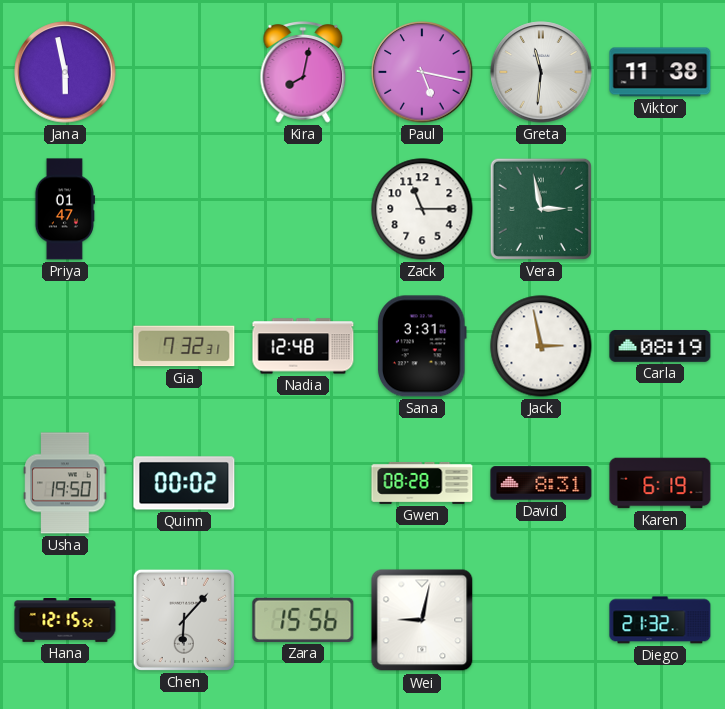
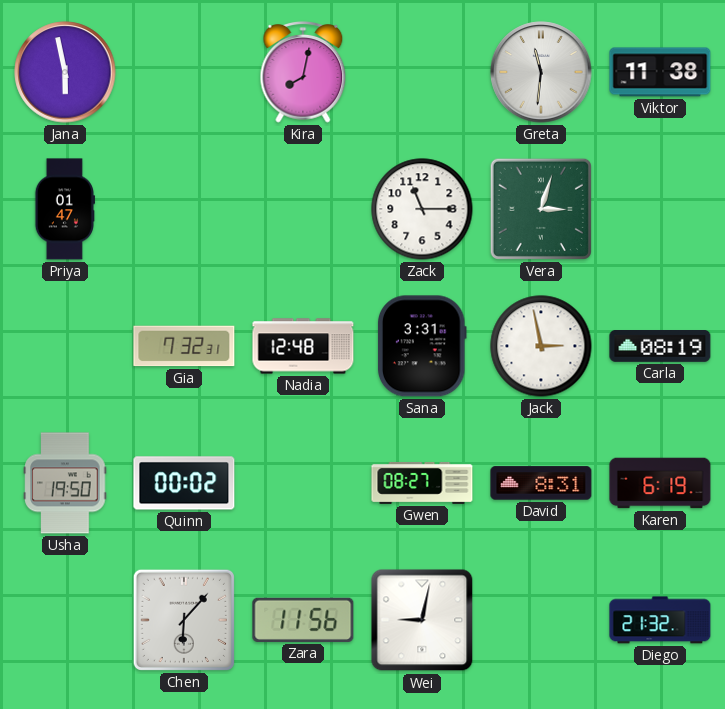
Paul: 5:17 -> none (422, 72)
Vera: 2:58 -> 3:03 (541, 209)
Gwen: 08:28 -> 08:27 (422, 484)
Hana: 12:15 -> none (65, 621)
Zara: 15:56 -> 11:56 (303, 620)
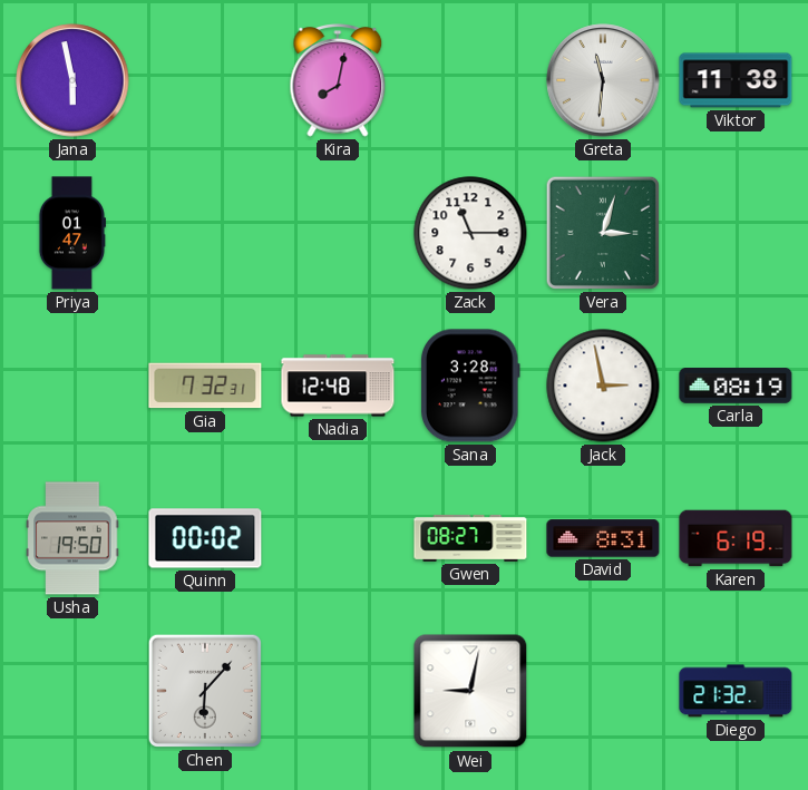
Sana: 3:31 -> 3:28 (470, 386)
Zara: 11:56 -> none (303, 620)
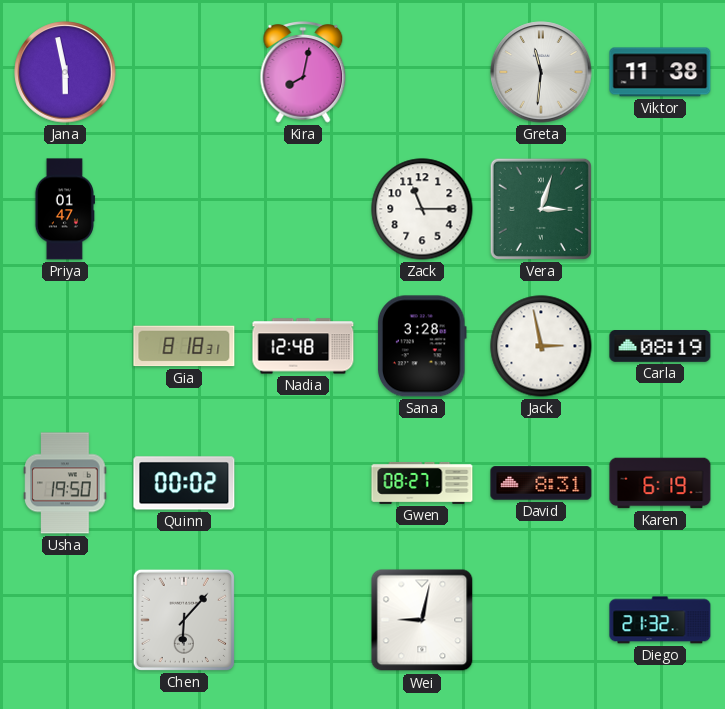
Gia: 7:32 -> 8:18 (184, 346)
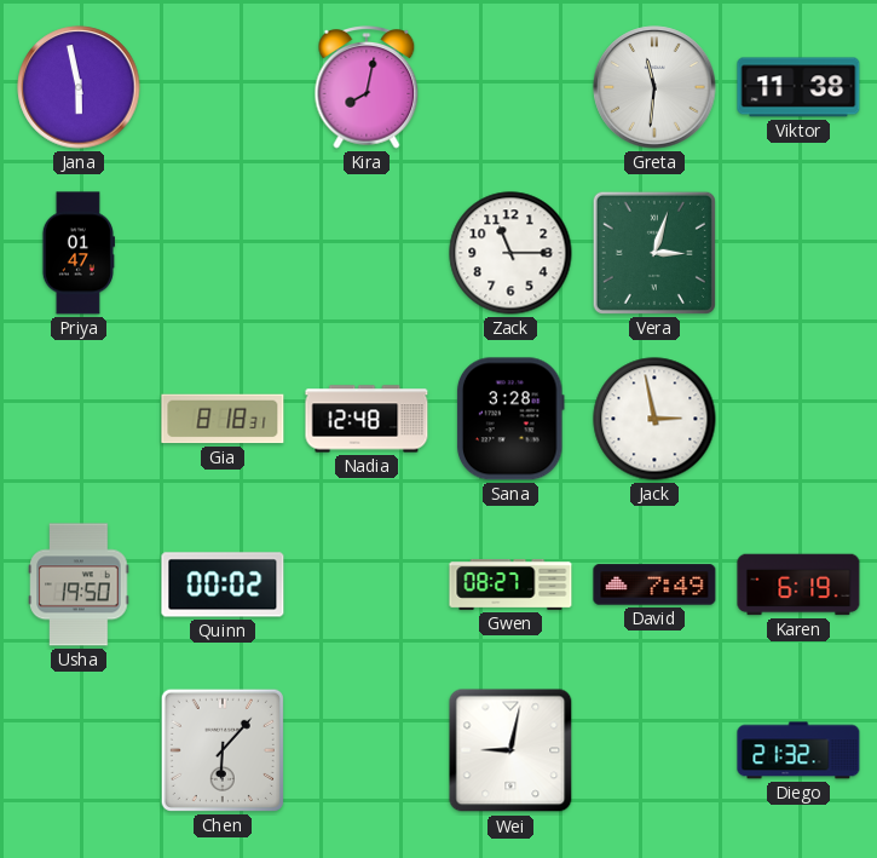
Carla: 08:19 -> none (660, 347)
David: 8:31 -> 7:49 (654, 585)
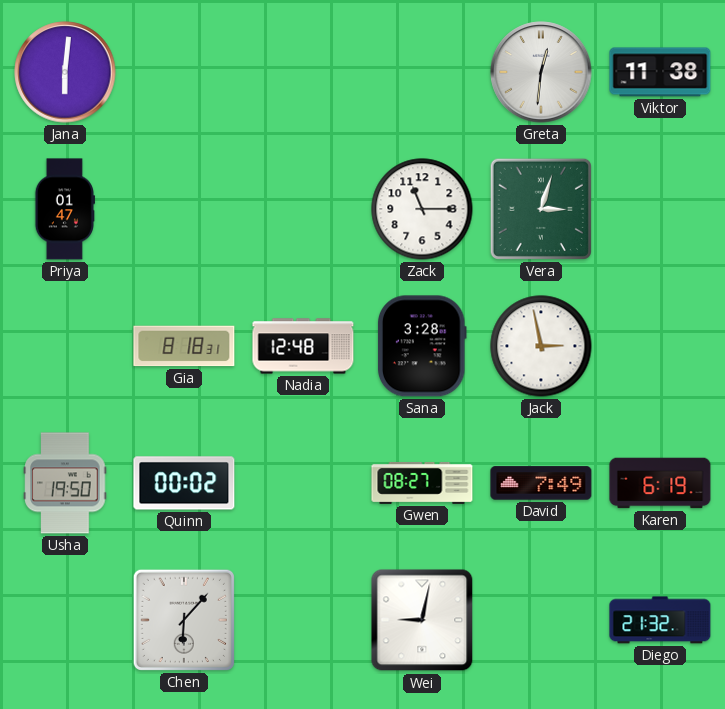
Jana: 5:58 -> 6:01 (65, 72)
Kira: 8:02 -> none (367, 88)
Greta: 11:31 -> 12:31 (541, 72)
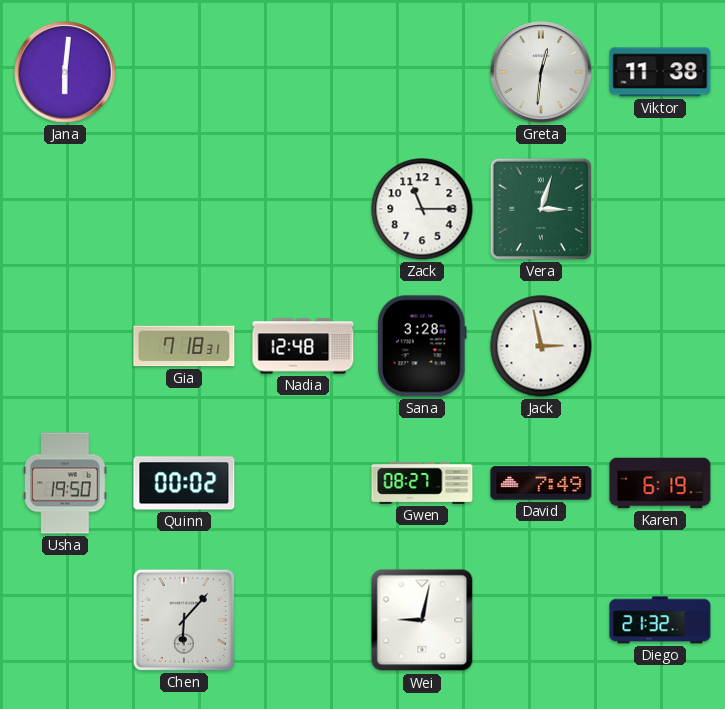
Priya: 01:47 -> none (64, 209)
Gia: 8:18 -> 7:18 (184, 346)
